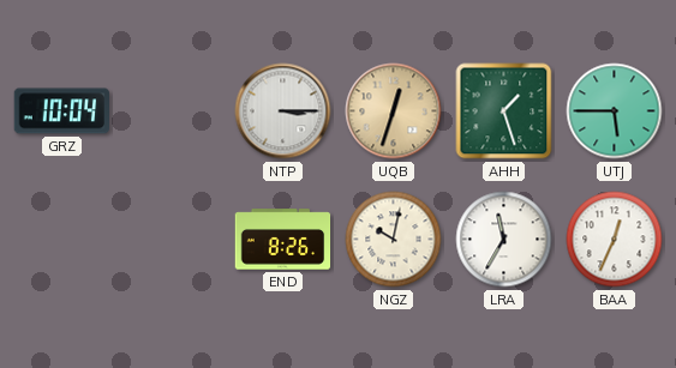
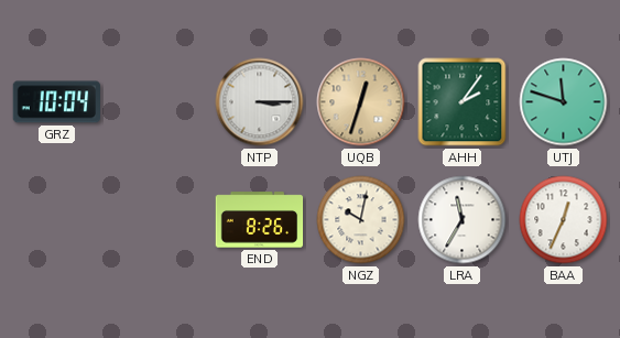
AHH: 1:27 -> 2:06 (463, 102)
UTJ: 5:45 -> 11:48 (564, 102)
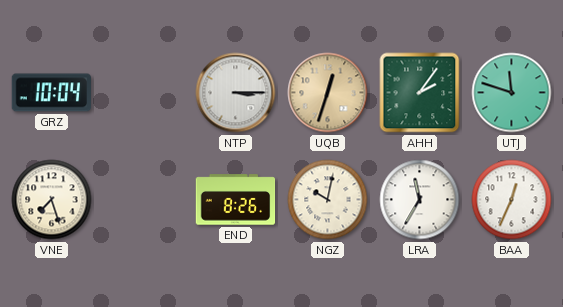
VNE: none -> 7:27 (52, 200)
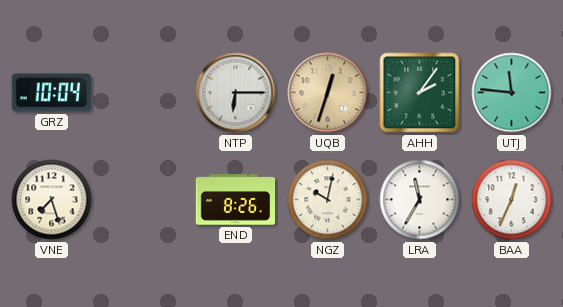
NTP: 3:15 -> 6:15 (236, 93)
UTJ: 11:48 -> 11:46 (512, 93)
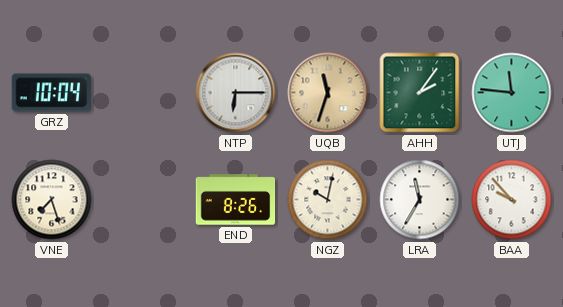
UQB: 12:33 -> 11:33 (328, 93)
BAA: 12:34 -> 9:53 (512, 200)
